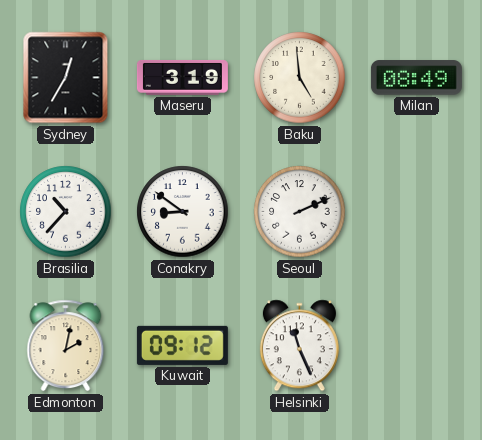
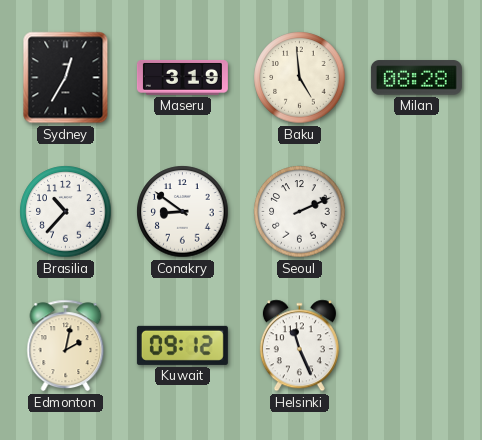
Milan: 08:49 -> 08:28 (416, 78)
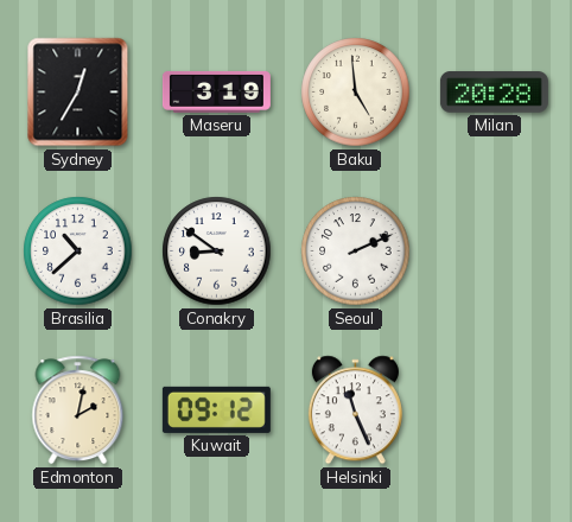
Milan: 08:28 -> 20:28 (494, 93)
Brasilia: 10:37 -> 10:38 (78, 252)
